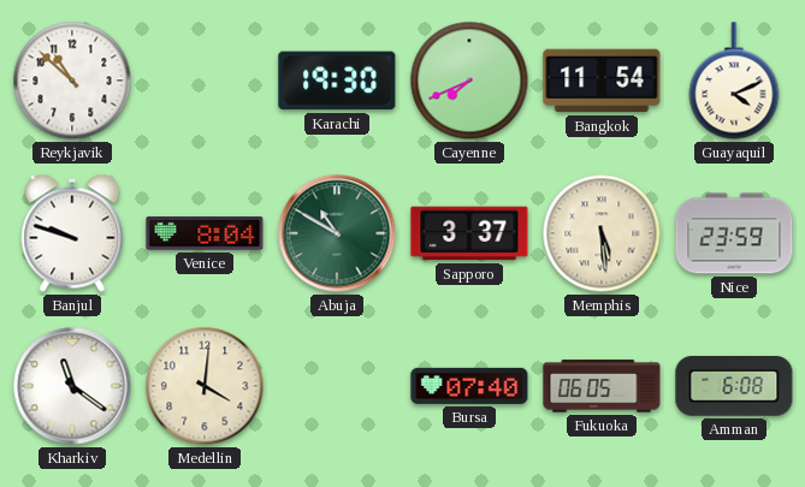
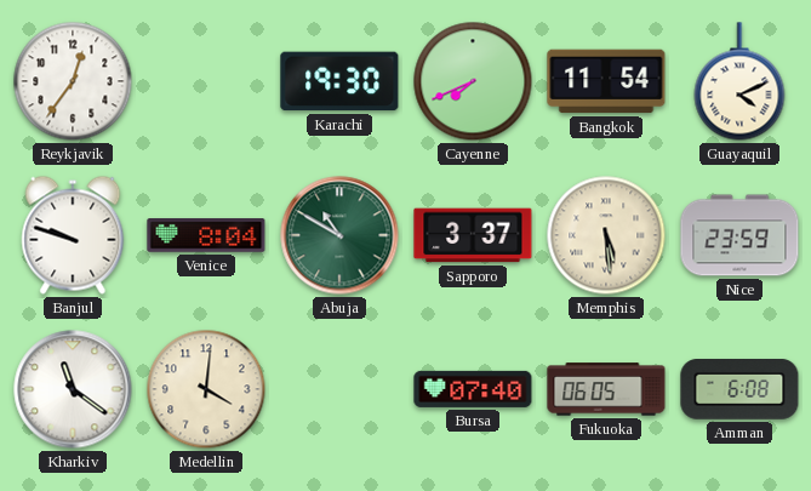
Reykjavik: 10:52 -> 12:36 (73, 81)
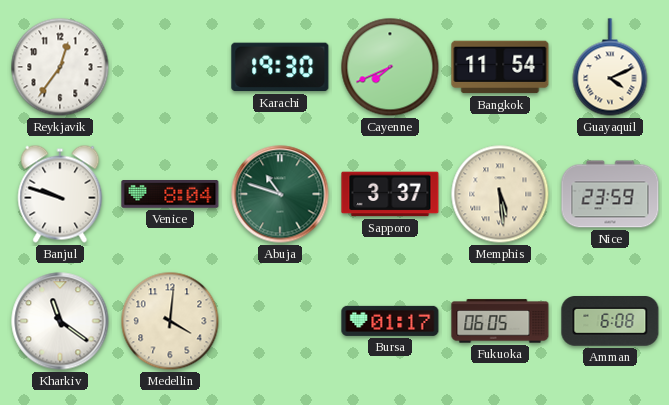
Abuja: 10:50 -> 10:48 (280, 194)
Bursa: 07:40 -> 01:17 (390, 321)
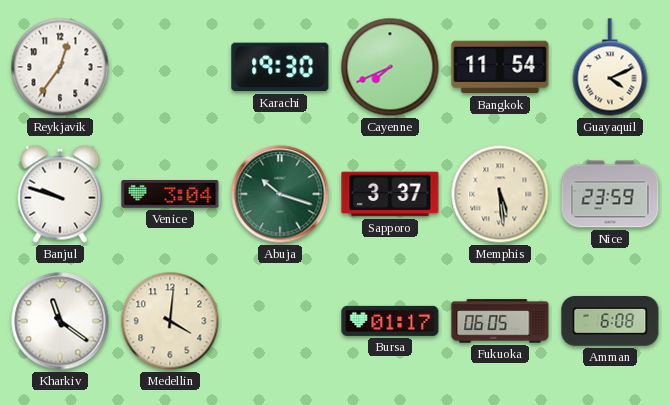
Venice: 8:04 -> 3:04 (170, 195)
Abuja: 10:48 -> 10:18 (280, 194)
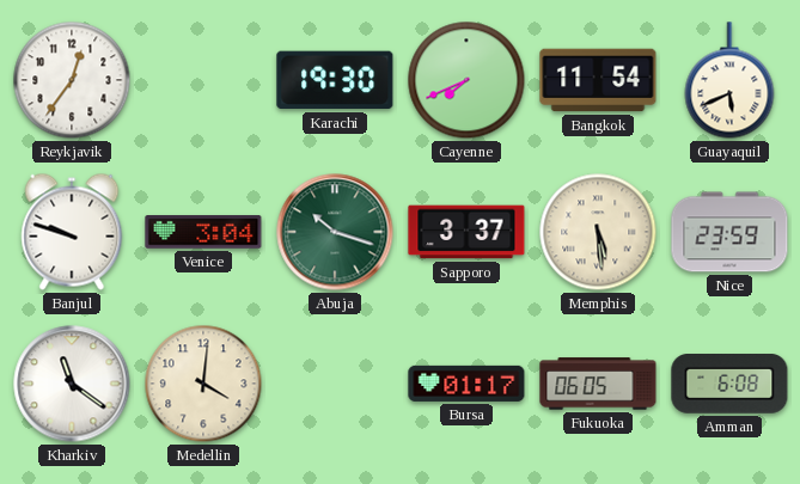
Guayaquil: 4:11 -> 5:41 (729, 80)
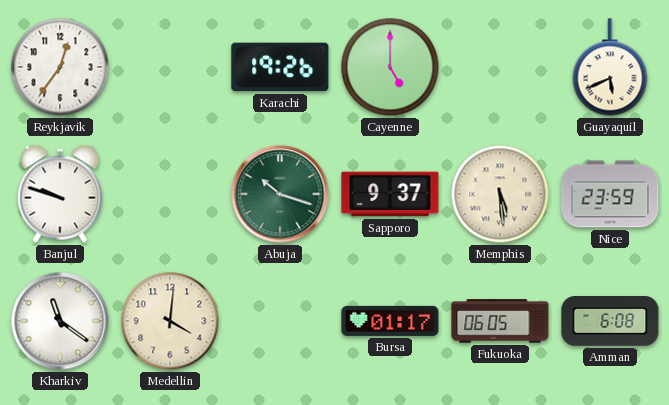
Karachi: 19:30 -> 19:26 (280, 67)
Cayenne: 7:41 -> 5:00 (390, 67)
Bangkok: 11:54 -> none (598, 80)
Venice: 3:04 -> none (203, 233)
Sapporo: 3:37 -> 9:37 (390, 194)
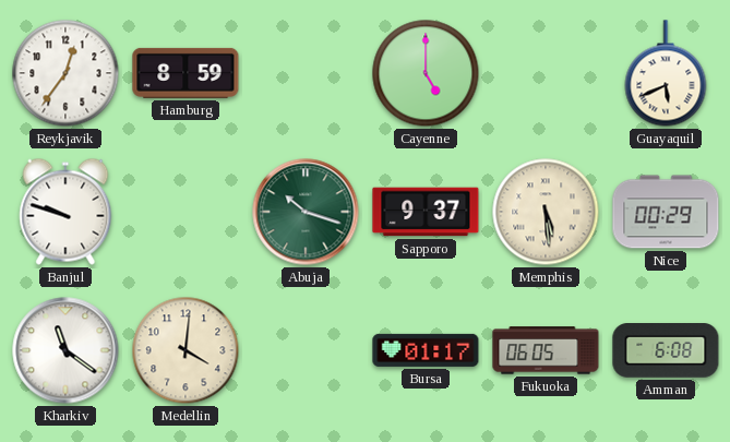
Hamburg: none -> 8:59 (186, 73)
Karachi: 19:26 -> none (280, 67)
Nice: 23:59 -> 00:29 (666, 212)
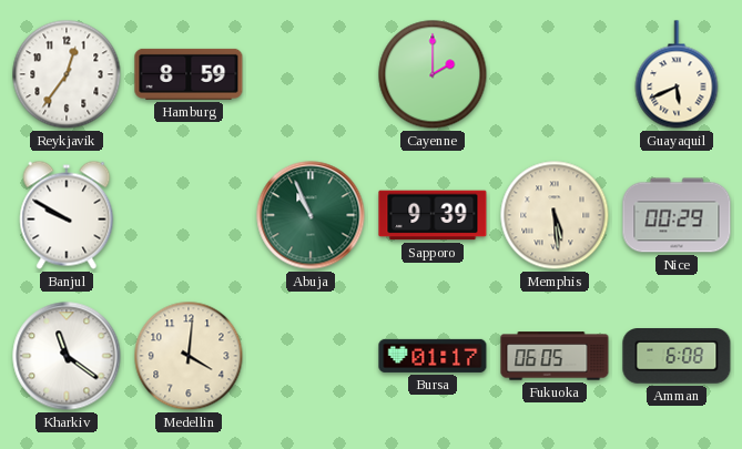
Cayenne: 5:00 -> 2:00 (433, 74)
Banjul: 9:48 -> 9:50 (67, 215)
Abuja: 10:18 -> 10:56 (311, 215)
Sapporo: 9:37 -> 9:39 (433, 215)
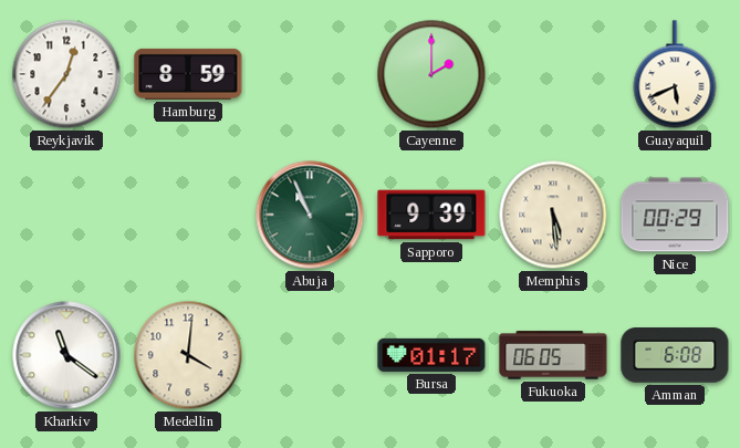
Banjul: 9:50 -> none (67, 215)
